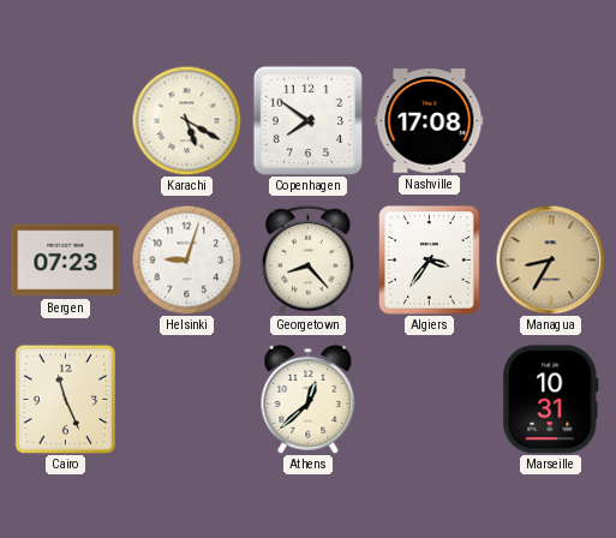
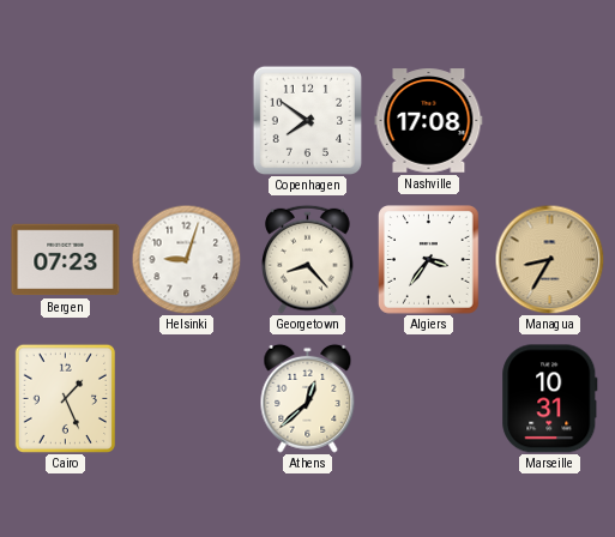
Karachi: 5:20 -> none (186, 120)
Cairo: 11:26 -> 1:26 (65, 398)
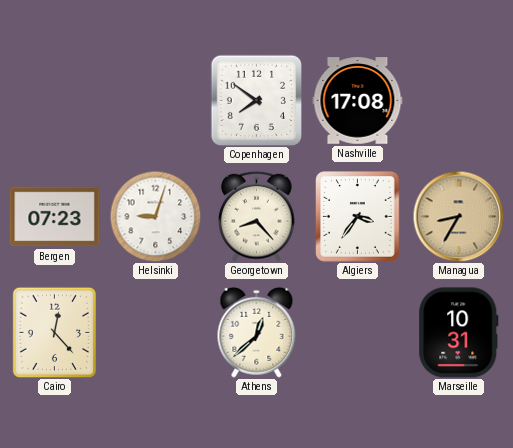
Cairo: 1:26 -> 12:23 (54, 332)
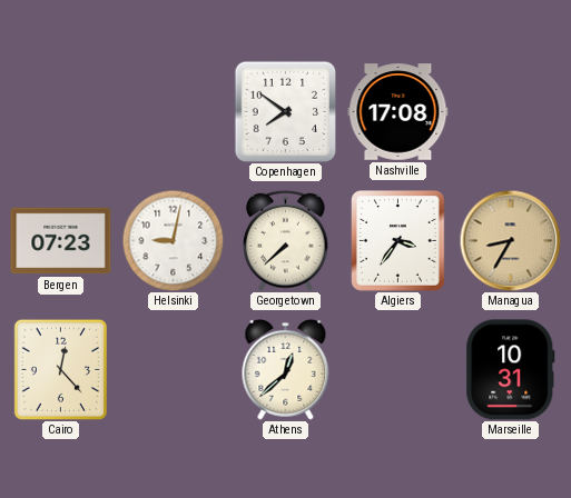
Helsinki: 9:03 -> 9:02 (173, 240)
Georgetown: 8:23 -> 7:38 (286, 240)
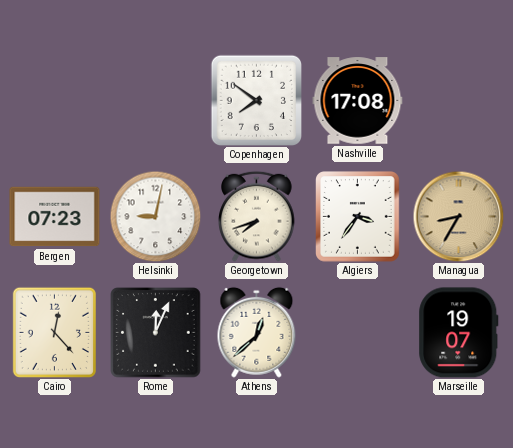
Georgetown: 7:38 -> 7:42 (257, 216)
Rome: none -> 12:04 (156, 333)
Marseille: 10:31 -> 19:07 (459, 333)
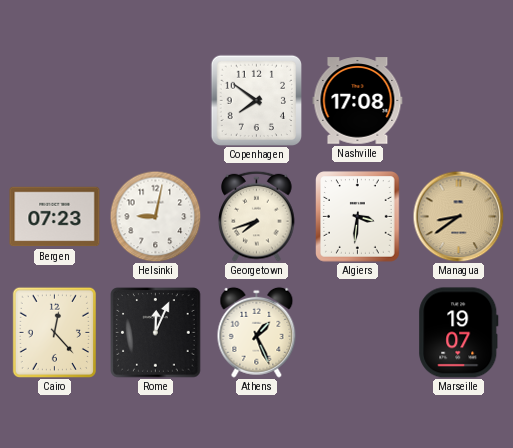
Algiers: 3:36 -> 3:31 (358, 217)
Managua: 8:35 -> 8:39 (458, 216)
Athens: 12:38 -> 1:26 (257, 332)
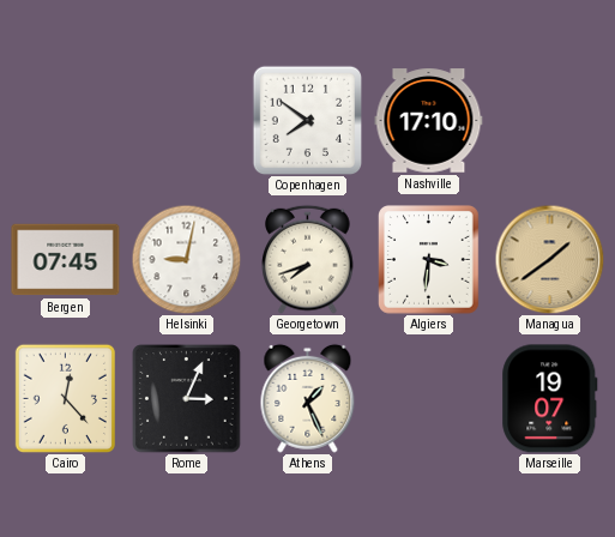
Nashville: 17:08 -> 17:10 (429, 121)
Bergen: 07:23 -> 07:45 (66, 260)
Managua: 8:39 -> 1:39 (549, 259)
Rome: 12:04 -> 3:04 (187, 399)
